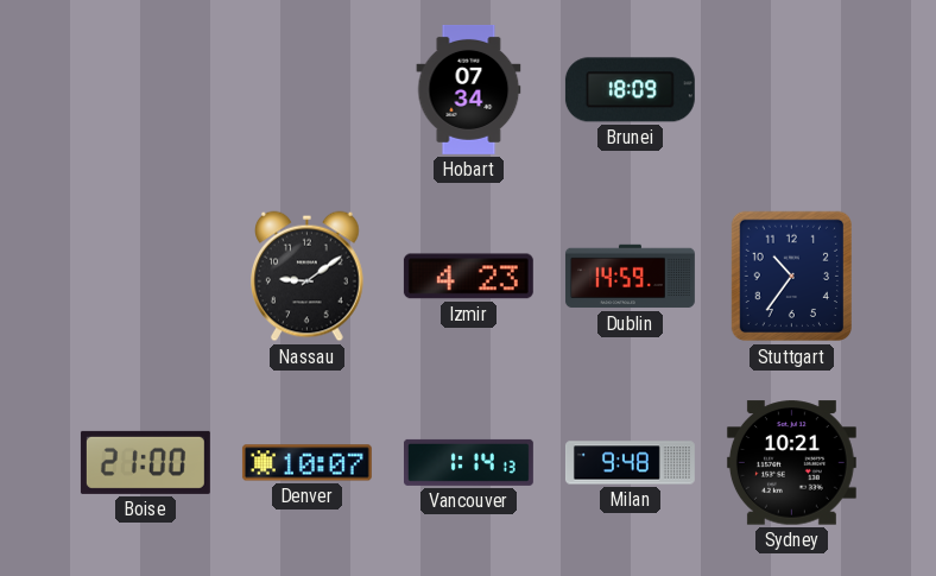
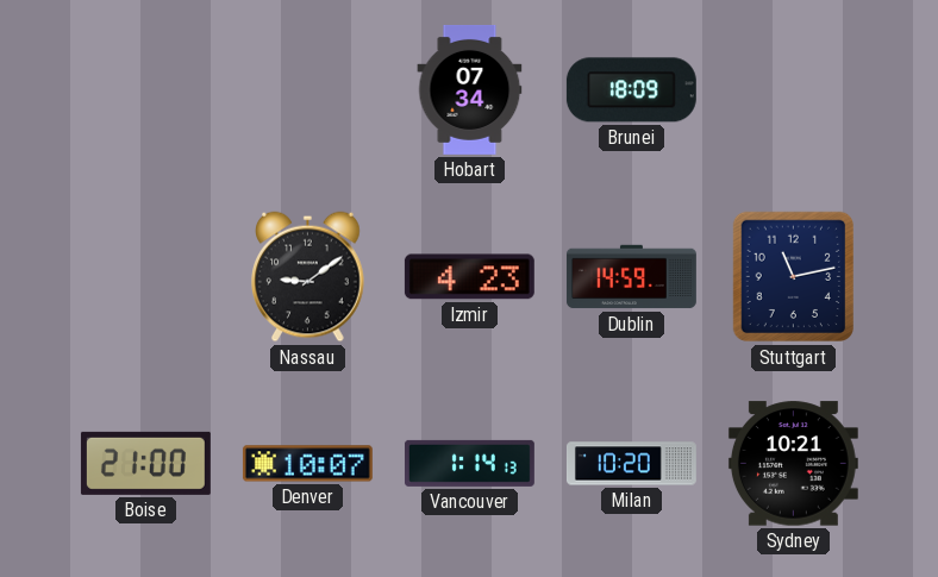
Stuttgart: 10:36 -> 11:13 (793, 277)
Milan: 9:48 -> 10:20 (631, 464)
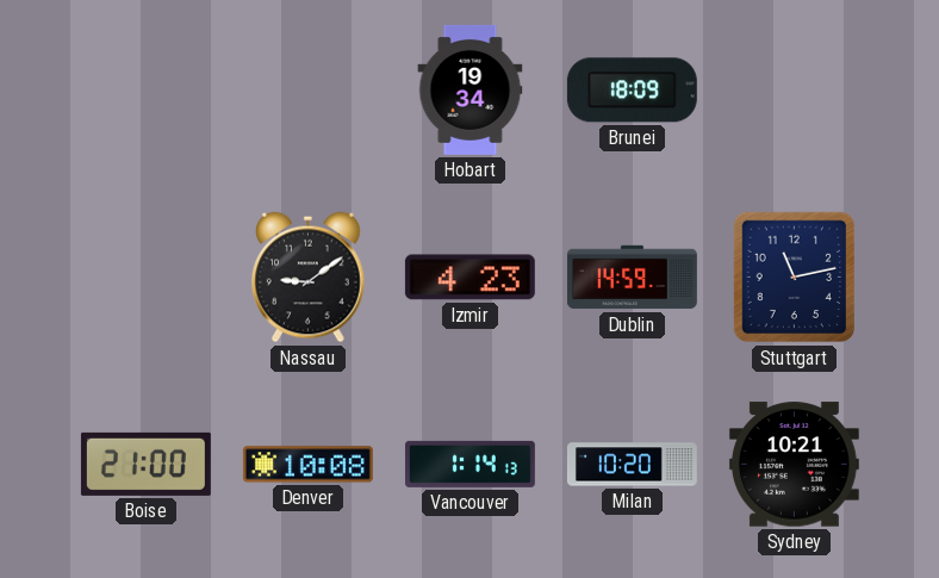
Hobart: 07:34 -> 19:34 (471, 89)
Denver: 10:07 -> 10:08 (307, 465)
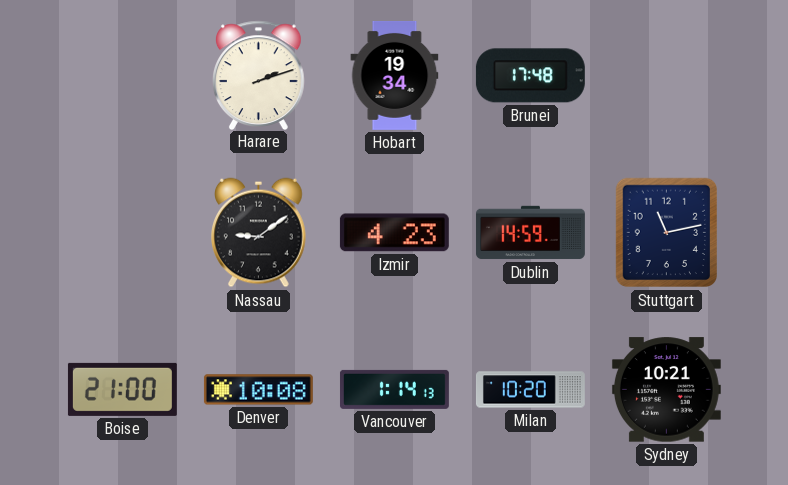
Harare: none -> 2:12 (258, 75)
Brunei: 18:09 -> 17:48 (530, 76)
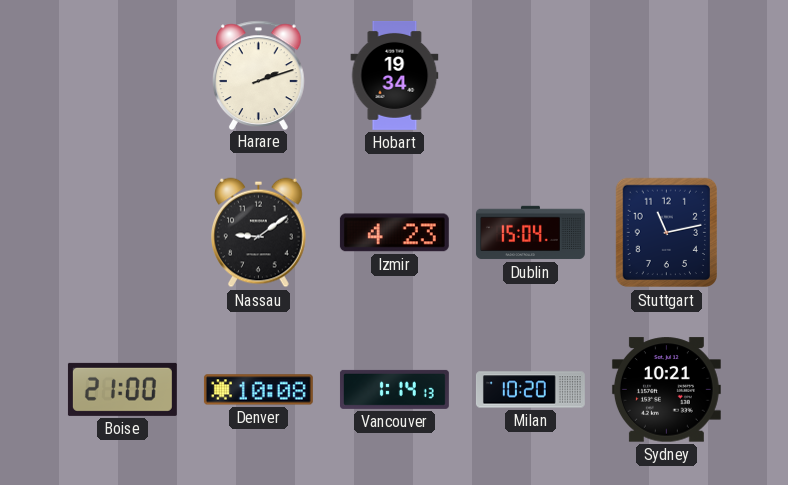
Brunei: 17:48 -> none (530, 76)
Dublin: 14:59 -> 15:04 (531, 233)
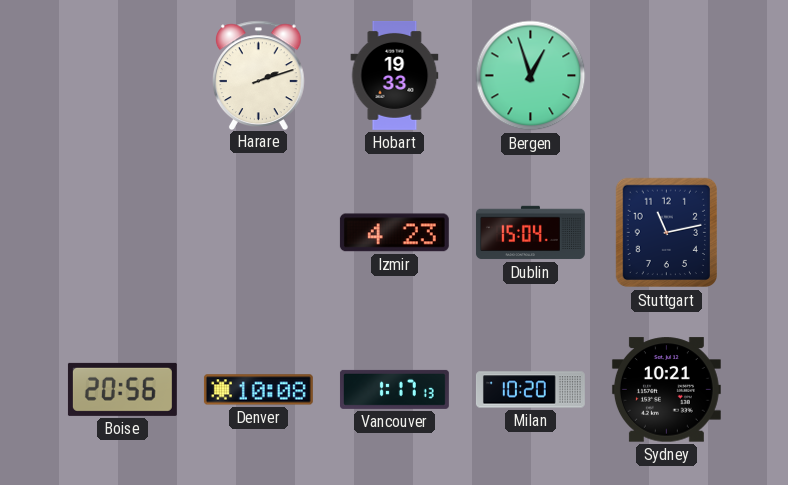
Hobart: 19:34 -> 19:33 (395, 75)
Bergen: none -> 12:57 (531, 76)
Nassau: 9:09 -> none (259, 233)
Boise: 21:00 -> 20:56 (122, 389)
Vancouver: 1:14 -> 1:17 (394, 389)
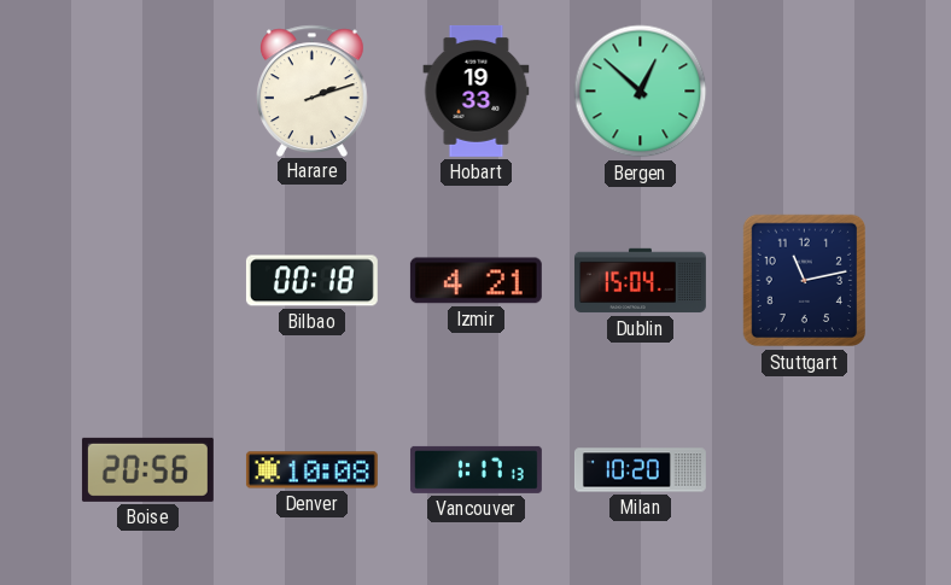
Bergen: 12:57 -> 12:52 (641, 92)
Bilbao: none -> 00:18 (311, 281)
Izmir: 4:23 -> 4:21 (475, 281)
Sydney: 10:21 -> none (666, 390)
